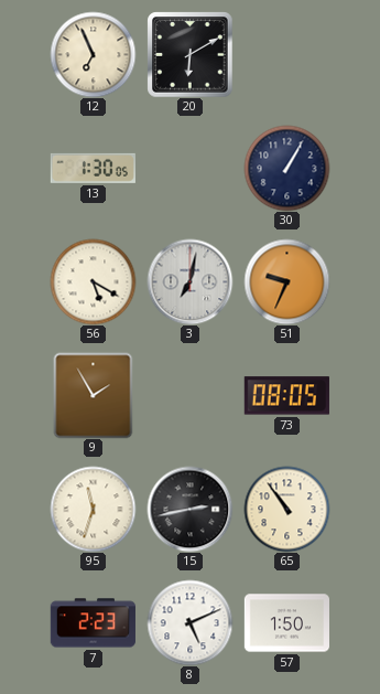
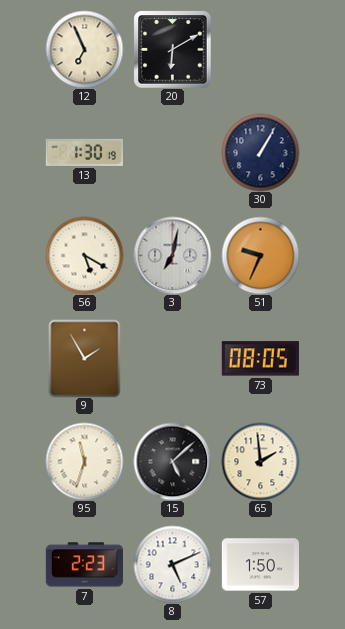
13: 1:30:05 -> 1:30:19 (84, 152)
15: 2:43 -> 5:08 (172, 461)
65: 10:54 -> 1:59 (260, 461)
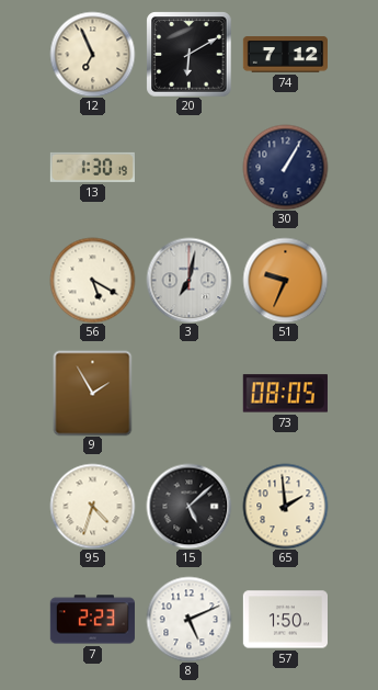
74: none -> 7:12 (285, 55)
95: 11:33 -> 4:33 (92, 506)
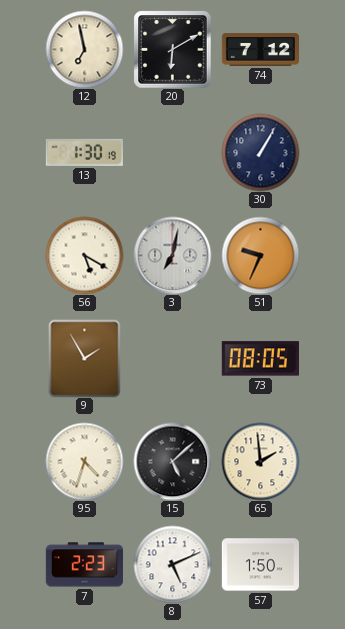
12: 6:56 -> 6:58 (84, 49)
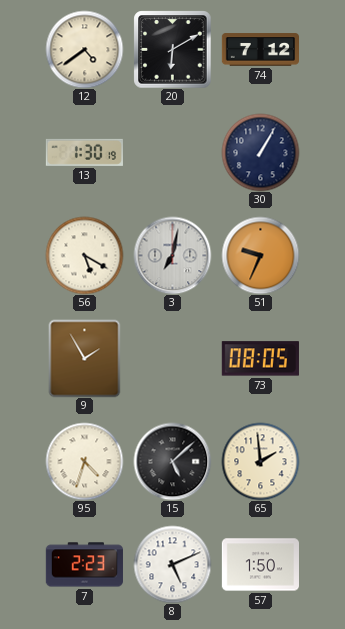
12: 6:58 -> 4:39 (84, 49)
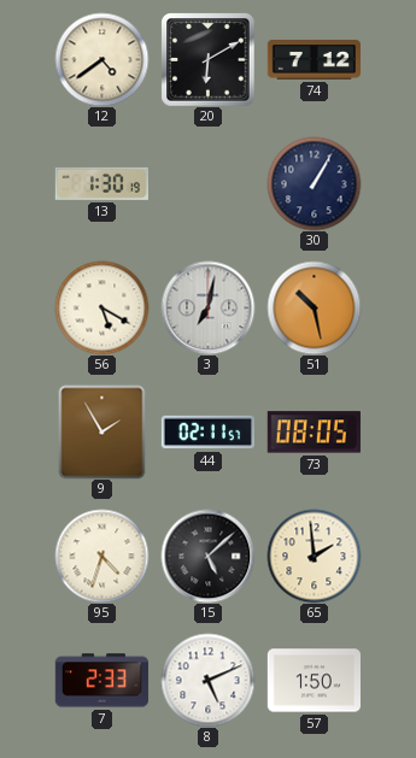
51: 9:34 -> 10:28 (314, 307)
44: none -> 02:11 (207, 433)
7: 2:23 -> 2:33 (101, 681)
